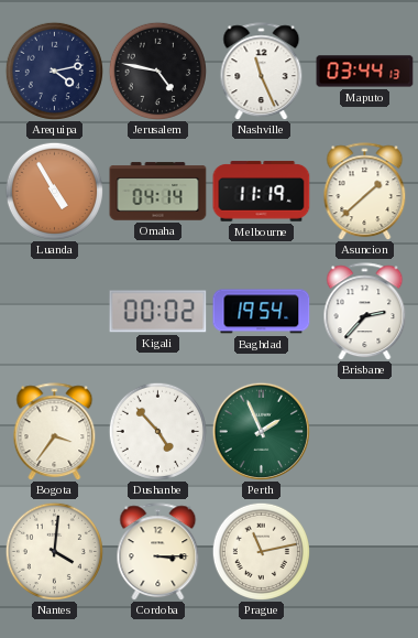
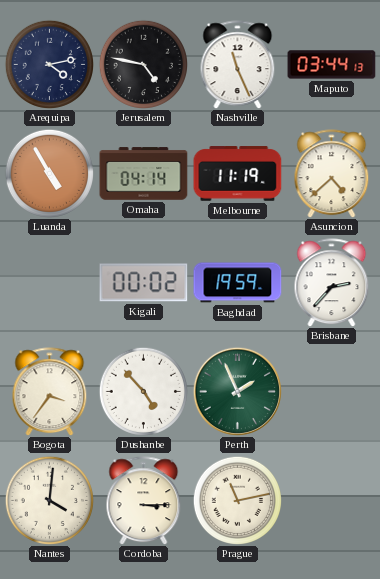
Asuncion: 1:38 -> 4:38 (332, 174)
Baghdad: 19:54 -> 19:59 (238, 283)
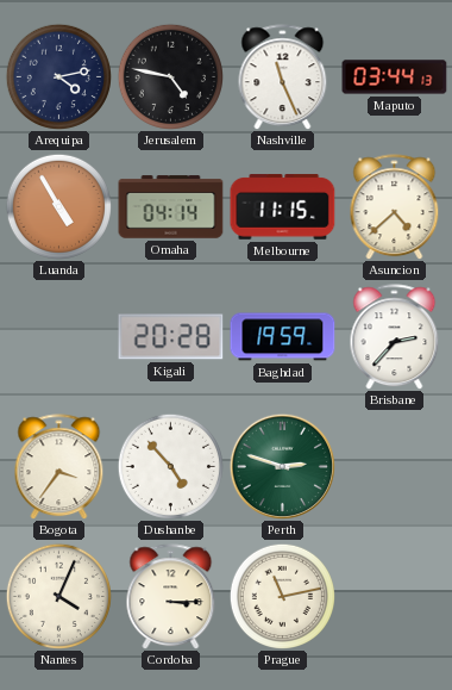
Melbourne: 11:19 -> 11:15 (283, 207)
Kigali: 00:02 -> 20:28 (171, 337)
Perth: 1:56 -> 2:48 (282, 466)
Nantes: 4:01 -> 4:04 (58, 596)
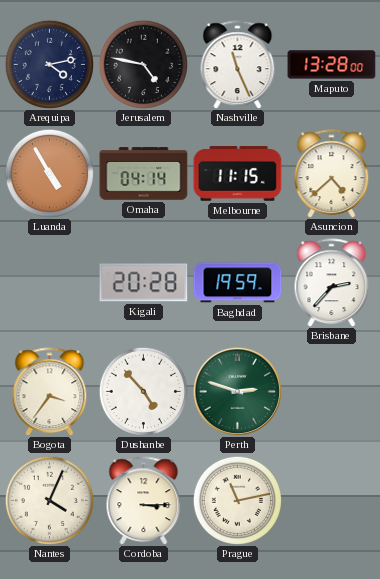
Maputo: 03:44 -> 13:28 (332, 65)
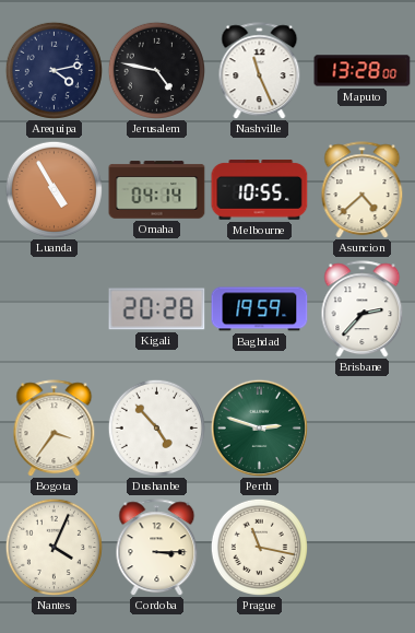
Melbourne: 11:15 -> 10:55 (260, 190)
Prague: 11:13 -> 11:17 (259, 547)
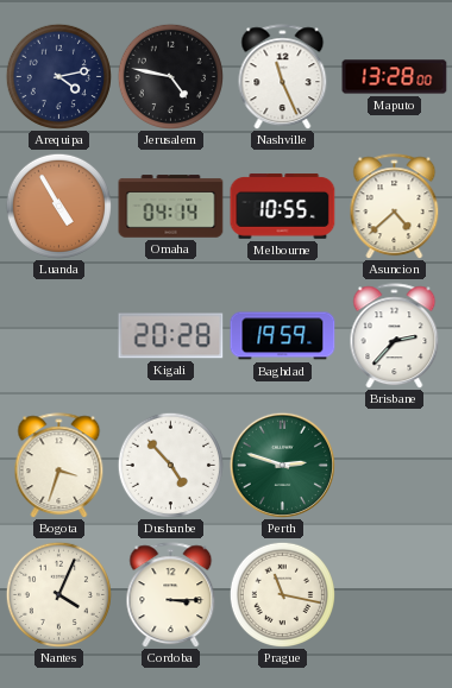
Bogota: 3:36 -> 3:33 (59, 466)
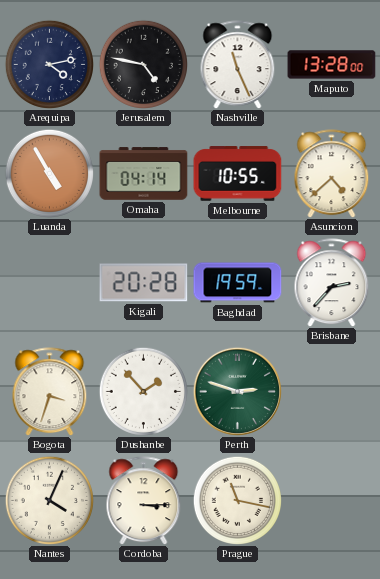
Dushanbe: 4:53 -> 1:53 (143, 391)
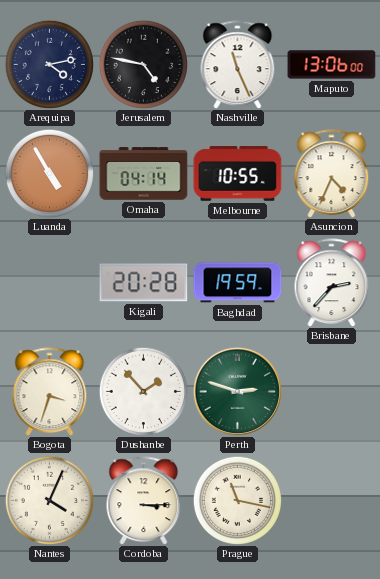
Maputo: 13:28 -> 13:06 (332, 65)
Asuncion: 4:38 -> 4:34 (332, 174)
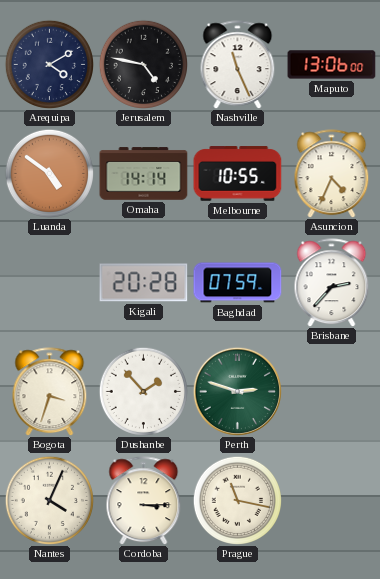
Arequipa: 4:13 -> 4:10 (49, 64)
Luanda: 4:55 -> 4:51 (49, 173)
Omaha: 04:14 -> 14:14 (144, 174)
Baghdad: 19:59 -> 07:59 (238, 283)
